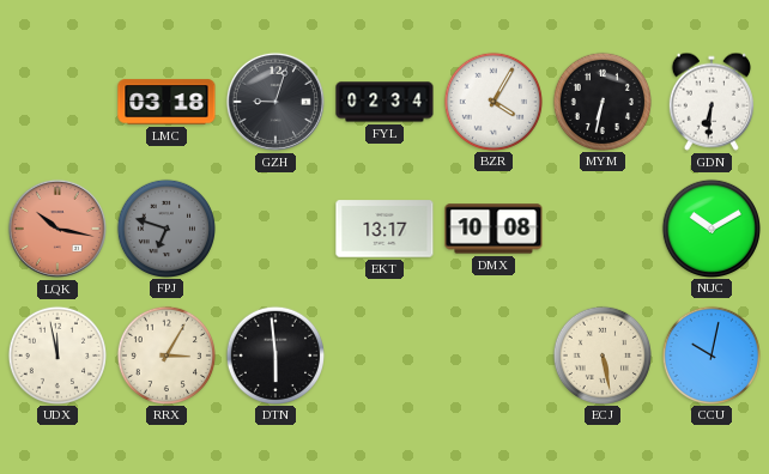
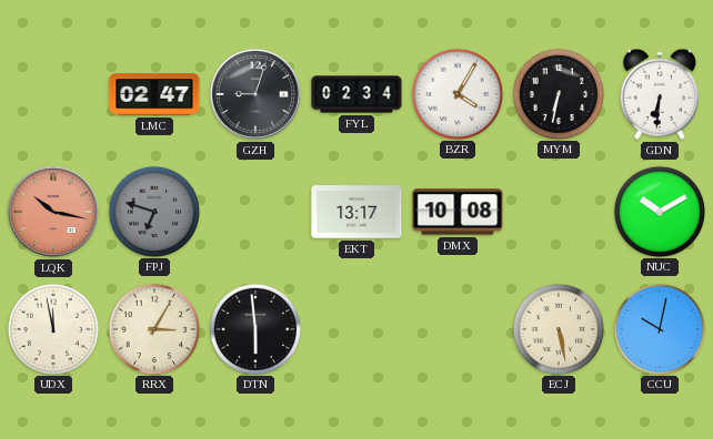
LMC: 03:18 -> 02:47 (154, 94)
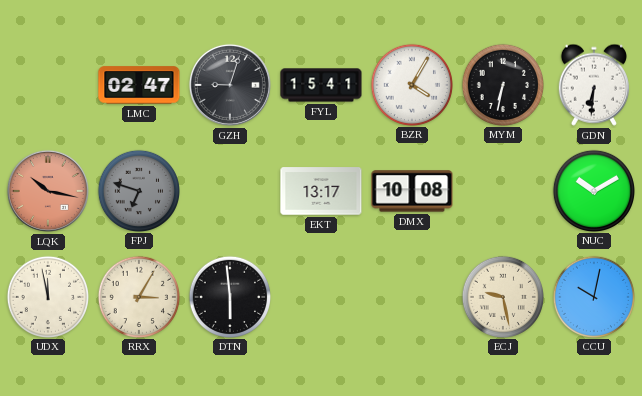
FYL: 02:34 -> 15:41 (321, 85)
ECJ: 5:28 -> 9:28 (502, 296)
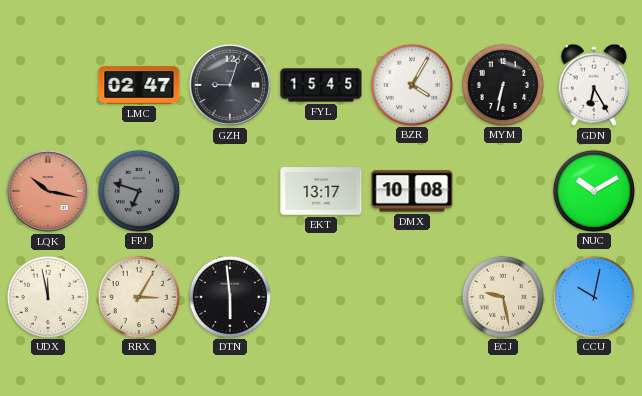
FYL: 15:41 -> 15:45 (321, 85)
GDN: 6:31 -> 6:25 (594, 85)
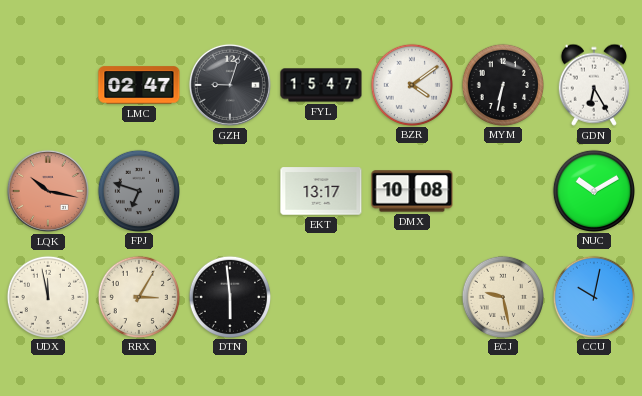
FYL: 15:45 -> 15:47 (321, 85)
BZR: 4:05 -> 4:09 (411, 84)
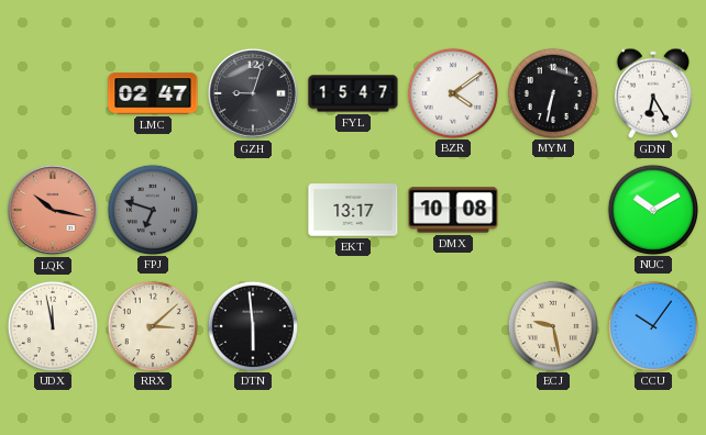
RRX: 3:05 -> 3:08 (152, 325)
CCU: 10:02 -> 10:06 (652, 325)
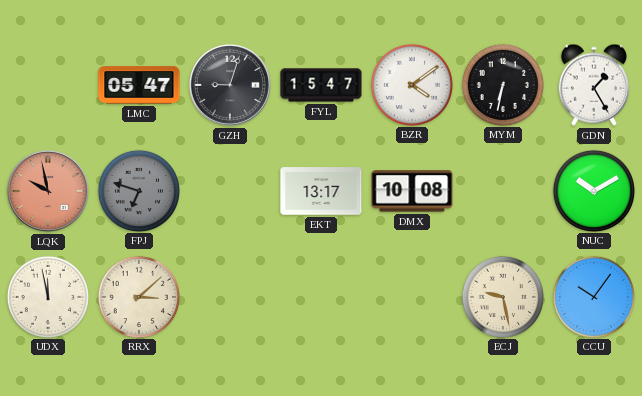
LMC: 02:47 -> 05:47 (139, 85)
GDN: 6:25 -> 1:25 (594, 85)
LQK: 10:17 -> 9:58 (48, 191)
DTN: 5:59 -> none (252, 325)
